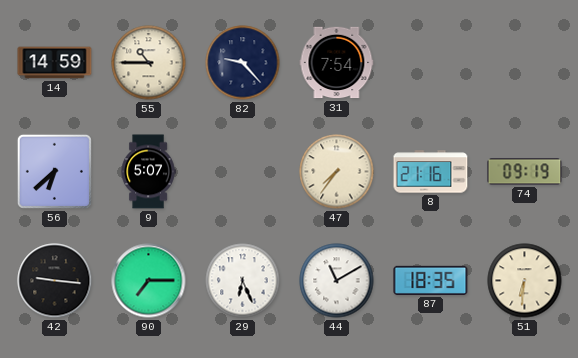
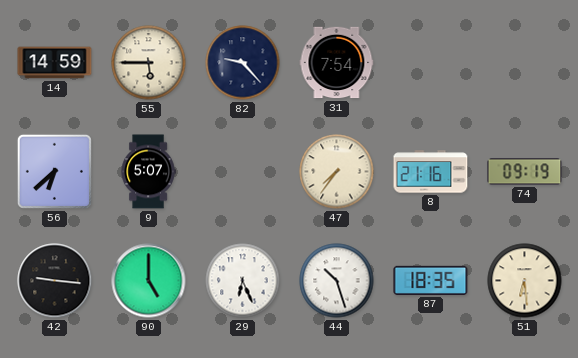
55: 10:45 -> 5:45 (149, 63)
90: 7:15 -> 5:00 (149, 281)
44: 11:10 -> 10:27 (337, 281)
51: 6:31 -> 6:29 (525, 281)
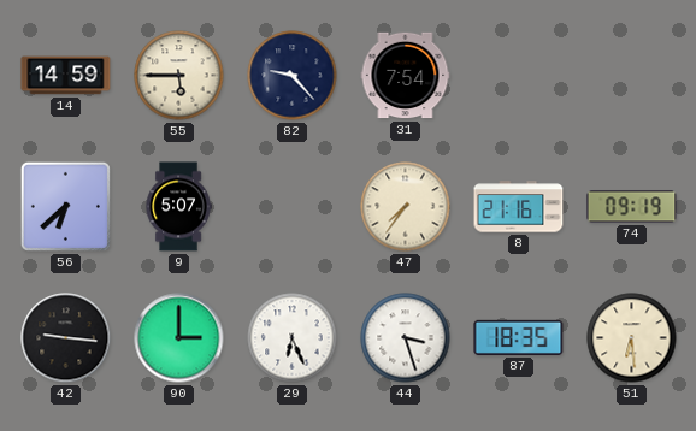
90: 5:00 -> 3:00 (179, 338)
44: 10:27 -> 3:27 (406, 338)
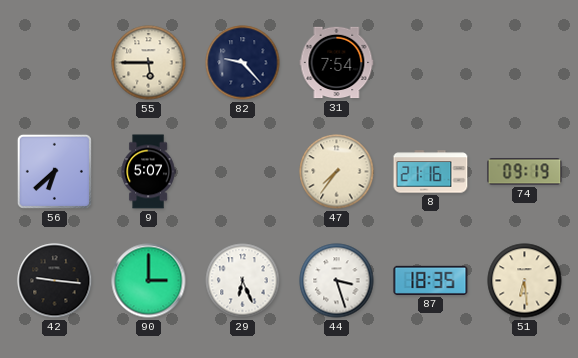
14: 14:59 -> none (66, 76)
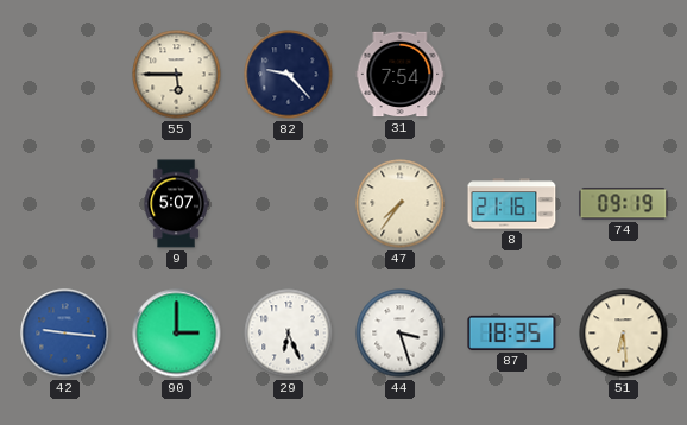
56: 6:38 -> none (54, 171)
42 dial: black -> blue (65, 334)
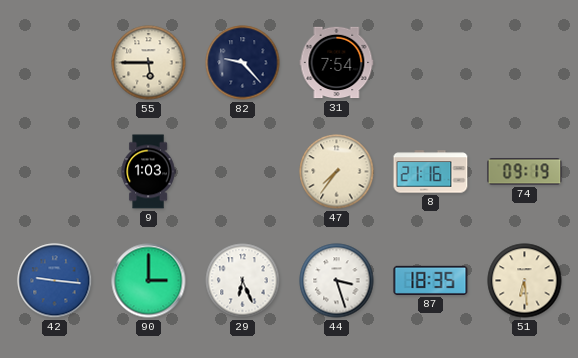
9: 5:07 -> 1:03 (148, 172)
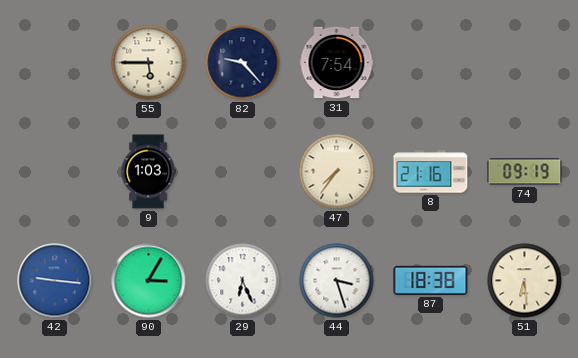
90: 3:00 -> 3:05 (149, 281)
87: 18:35 -> 18:38 (431, 280)
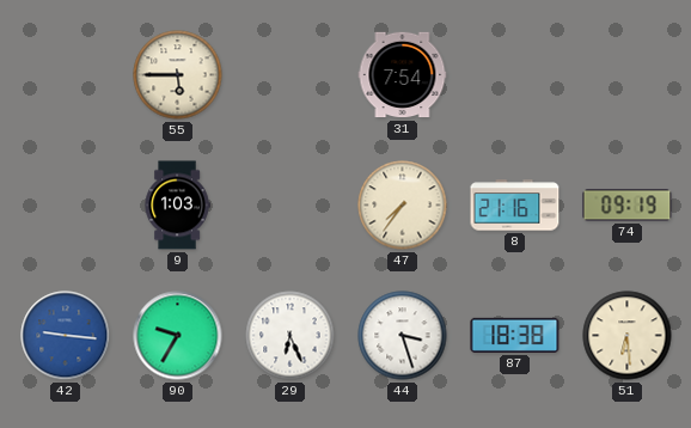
82: 9:23 -> none (243, 63)
90: 3:05 -> 9:35 (178, 336)
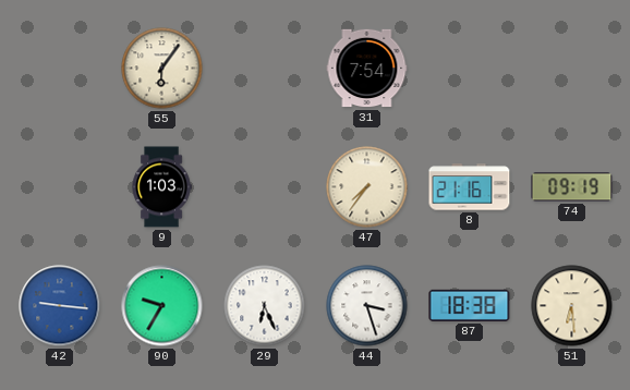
55: 5:45 -> 6:06 (162, 69)
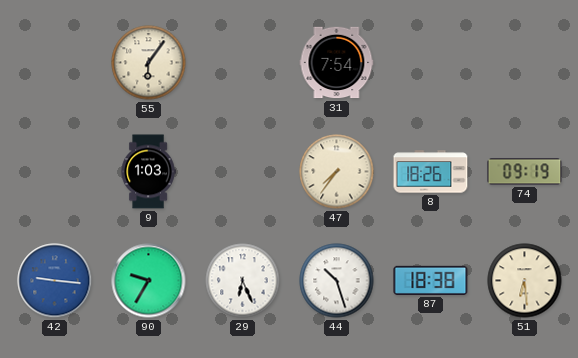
8: 21:16 -> 18:26 (431, 172)
44: 3:27 -> 10:27 (337, 281)
